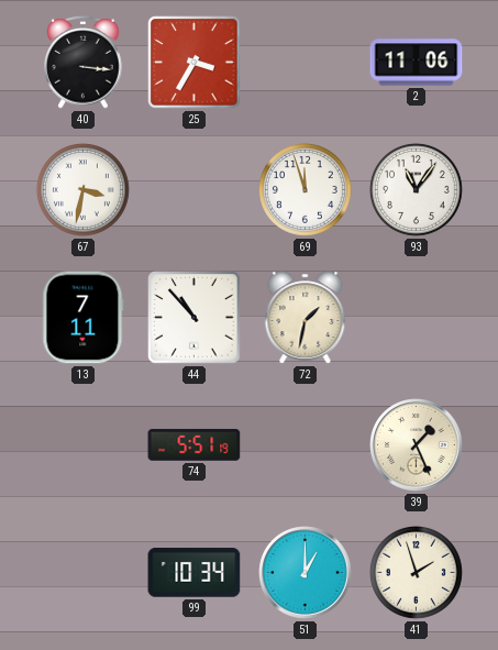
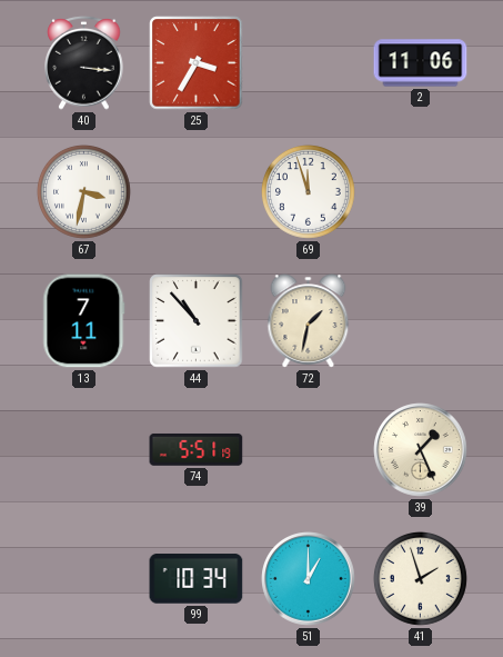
93: 11:06 -> none (416, 189)
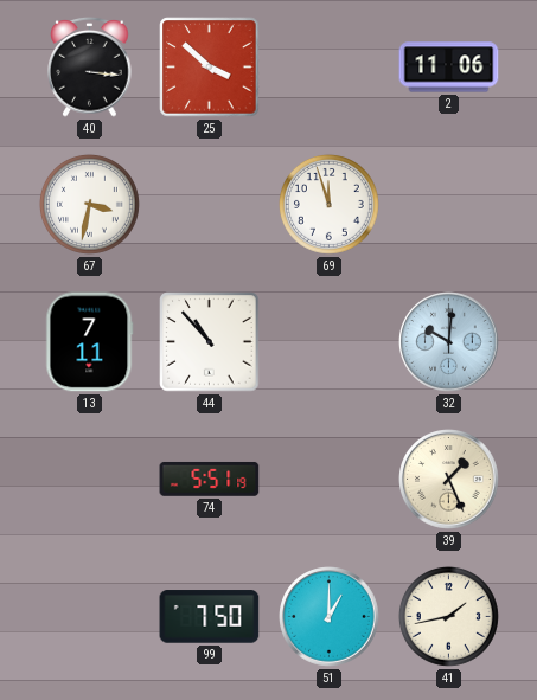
25: 3:35 -> 3:52 (210, 68)
72: 1:32 -> none (309, 321)
32: none -> 10:01 (449, 342)
99: 10:34 -> 7:50 (210, 617)
41: 1:57 -> 1:43 (448, 616)
